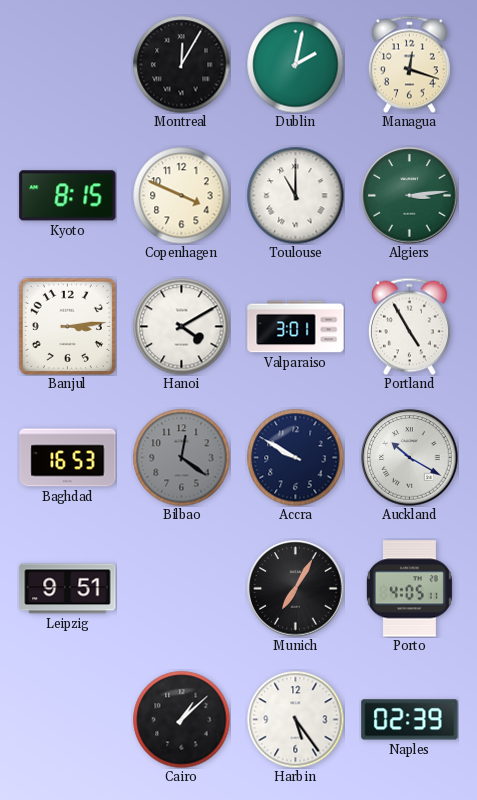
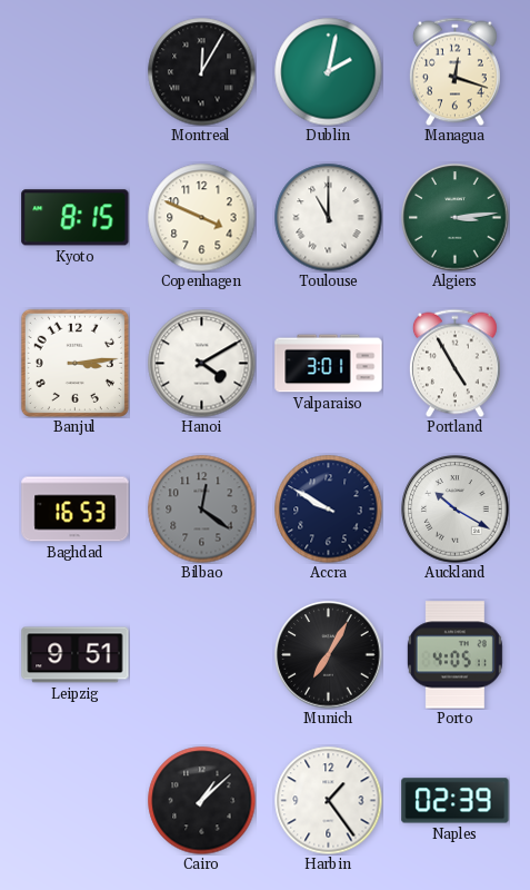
Harbin: 5:24 -> 1:24 (328, 800)
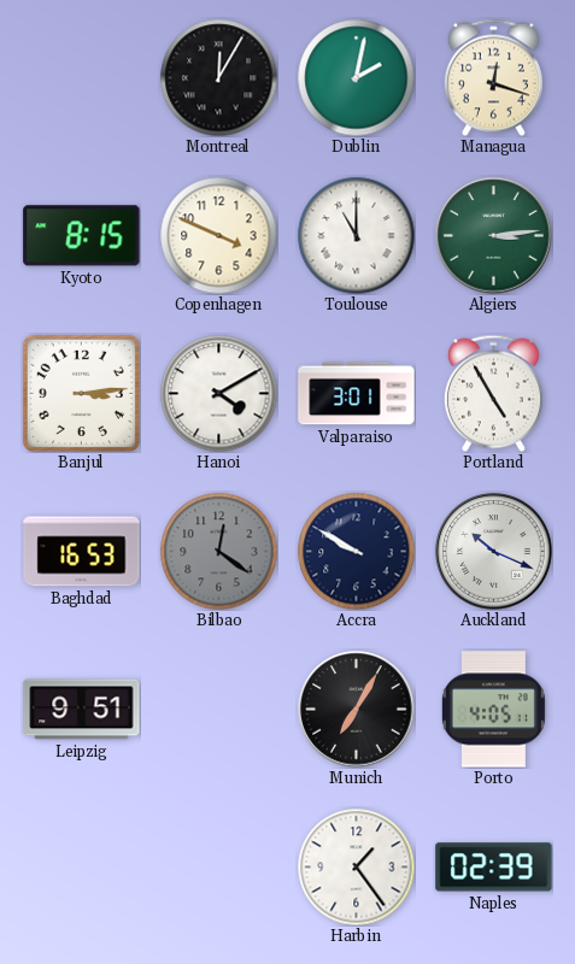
Auckland: 10:20 -> 10:19 (494, 552)
Cairo: 1:08 -> none (201, 800)
